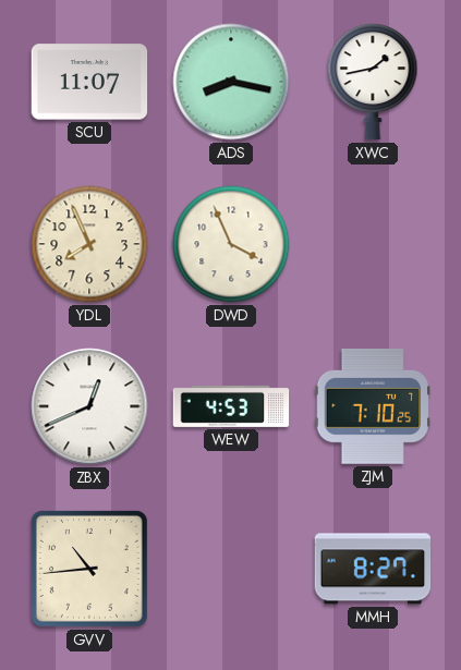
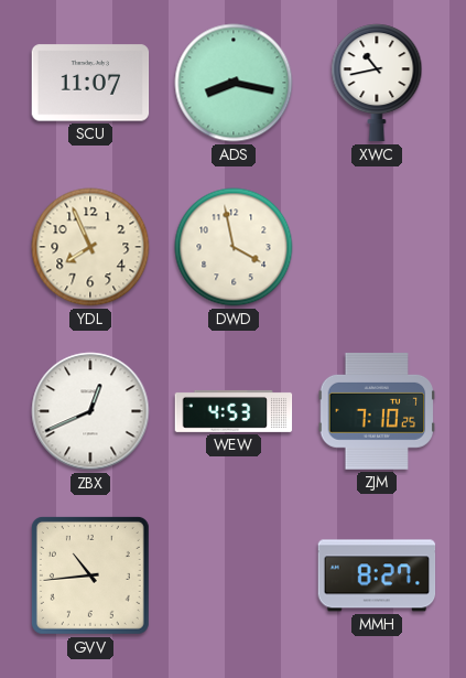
XWC: 1:43 -> 10:43 (377, 83)
DWD: 3:56 -> 3:58 (234, 247)
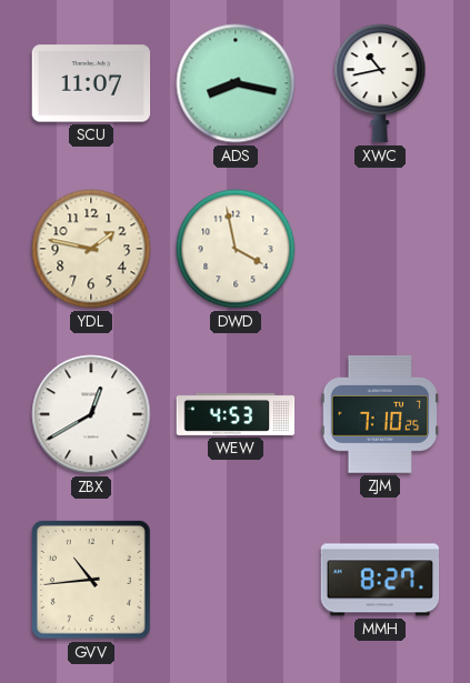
YDL: 7:56 -> 1:47 (91, 249)
ZBX: 12:41 -> 12:40 (91, 414)
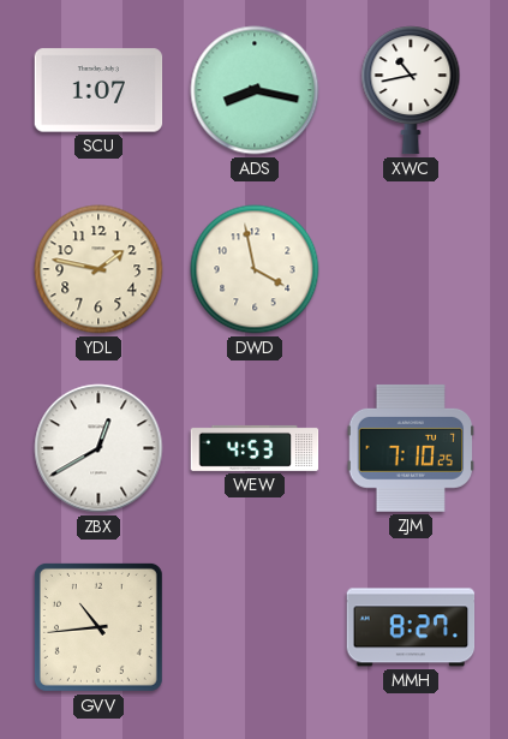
SCU: 11:07 -> 1:07 (98, 90)
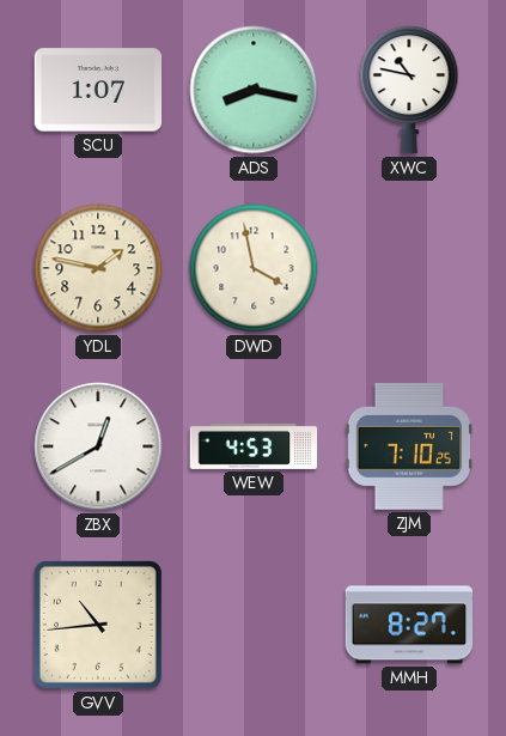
XWC: 10:43 -> 10:47 (409, 90)
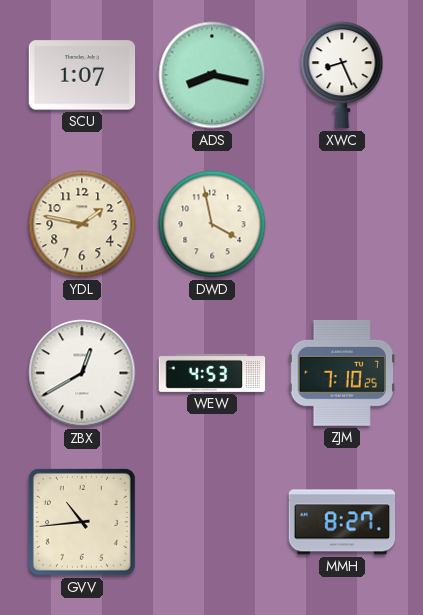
XWC: 10:47 -> 8:26 (342, 75)
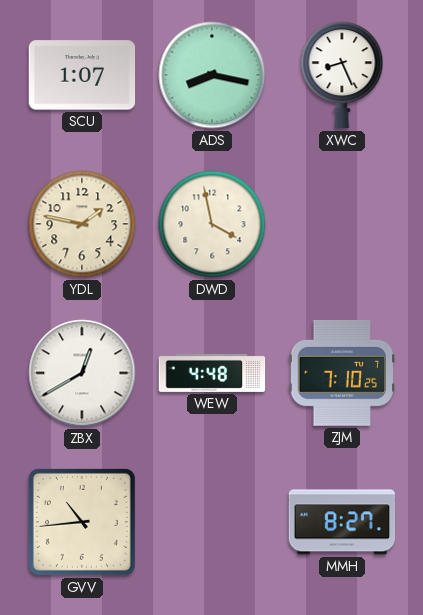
WEW: 4:53 -> 4:48 (212, 373)
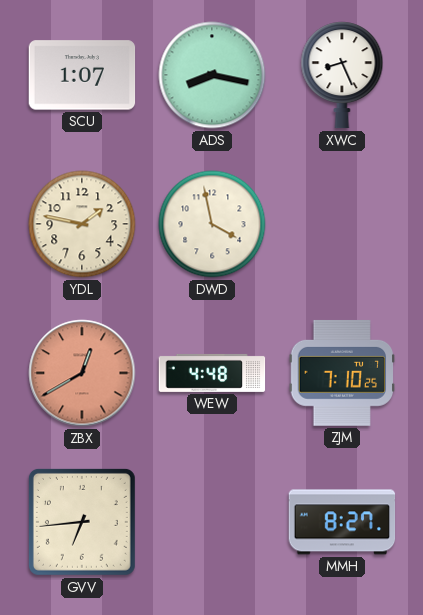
ZBX dial: white -> salmon (82, 373)
GVV: 10:44 -> 6:44 (82, 522)
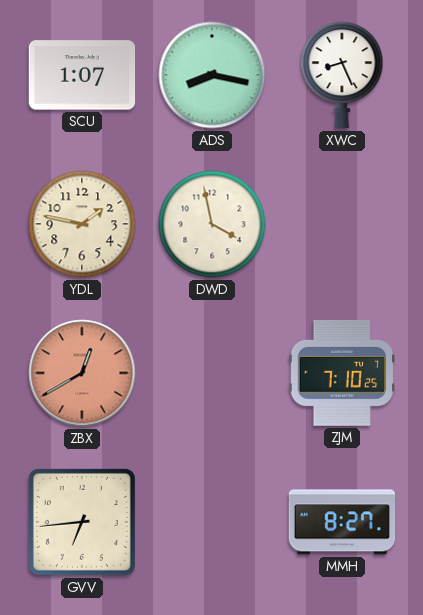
WEW: 4:48 -> none (212, 373)
